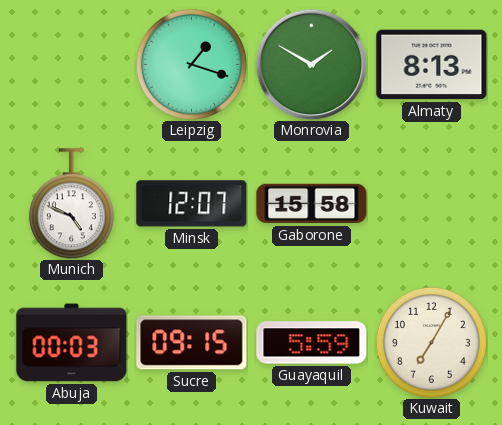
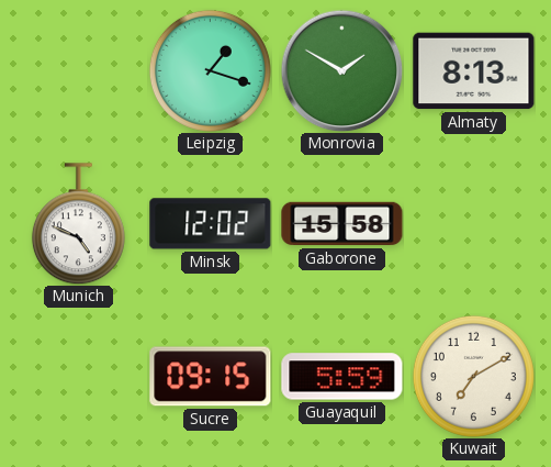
Minsk: 12:07 -> 12:02 (211, 224)
Abuja: 00:03 -> none (72, 343)
Kuwait: 7:05 -> 7:10 (473, 376)
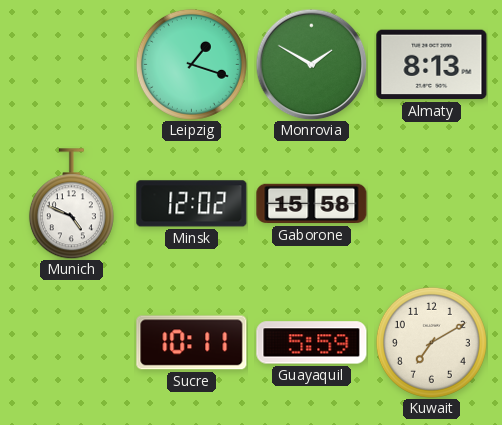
Sucre: 09:15 -> 10:11 (192, 343)
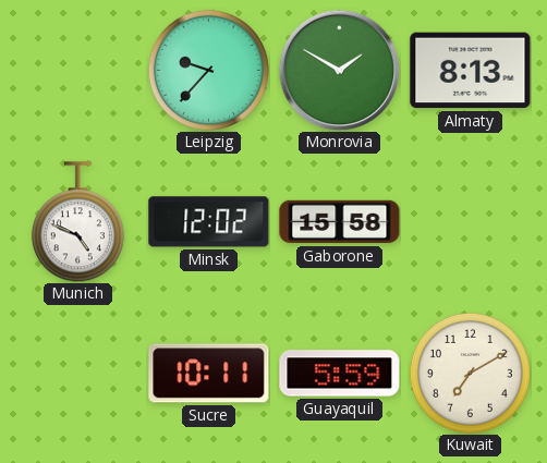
Leipzig: 1:18 -> 9:37 (208, 70)
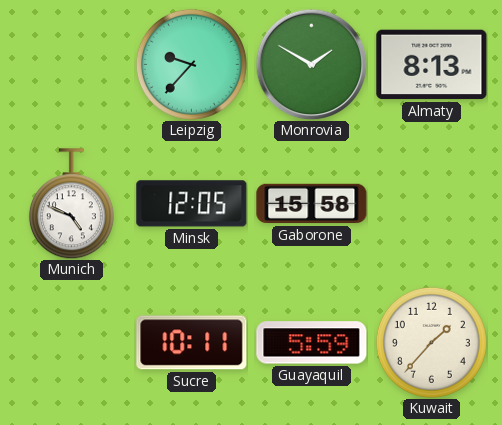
Minsk: 12:02 -> 12:05 (192, 204)
Kuwait: 7:10 -> 1:37 (431, 342)
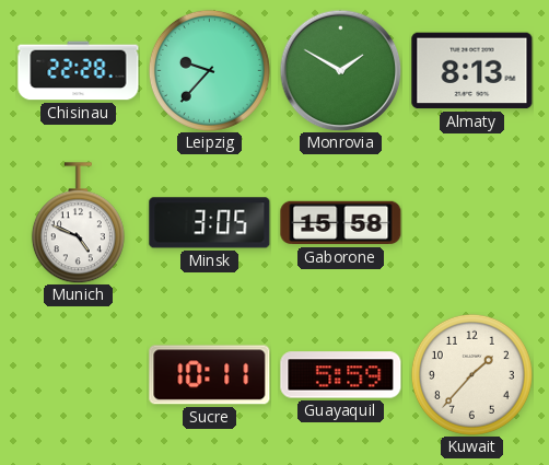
Chisinau: none -> 22:28 (79, 71)
Minsk: 12:05 -> 3:05 (210, 223)
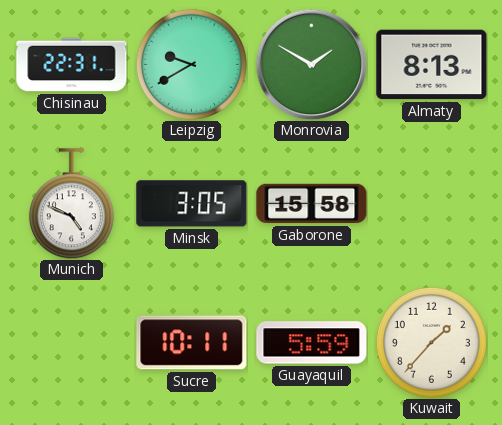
Chisinau: 22:28 -> 22:31 (72, 65)
Leipzig: 9:37 -> 9:40 (191, 64)
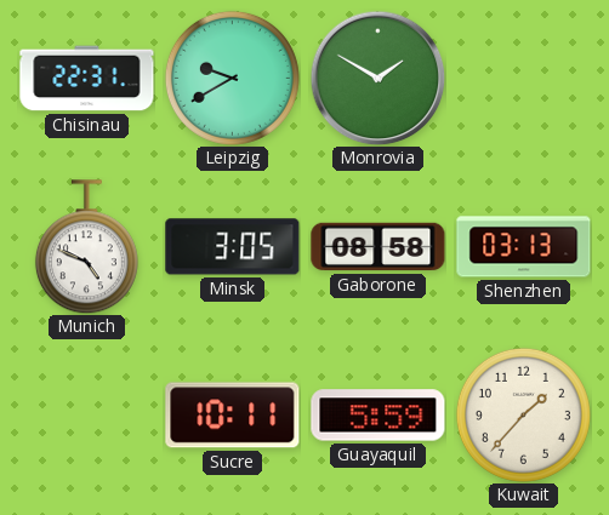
Almaty: 8:13 -> none (432, 65)
Gaborone: 15:58 -> 08:58 (379, 247)
Shenzhen: none -> 03:13 (524, 247)
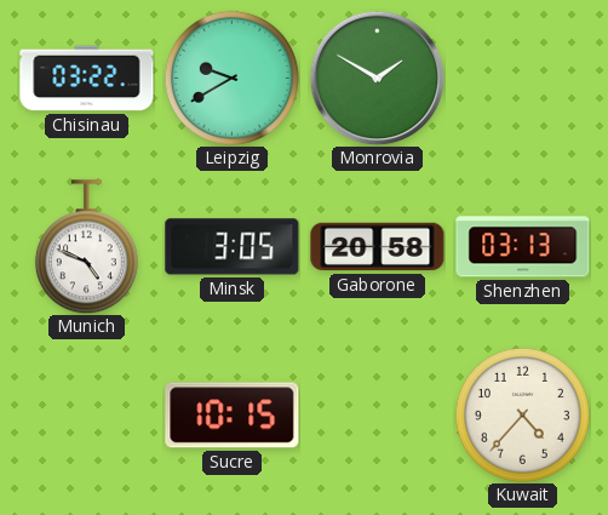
Chisinau: 22:31 -> 03:22 (87, 79)
Gaborone: 08:58 -> 20:58 (378, 247)
Sucre: 10:11 -> 10:15 (233, 416)
Guayaquil: 5:59 -> none (379, 416)
Kuwait: 1:37 -> 4:37 (522, 414)
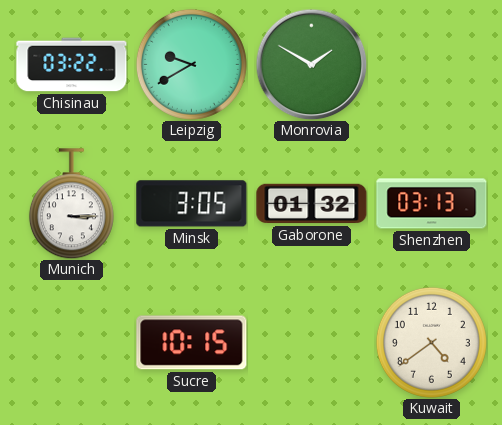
Munich: 4:49 -> 3:15 (71, 204)
Gaborone: 20:58 -> 01:32 (312, 204)
Kuwait: 4:37 -> 4:39 (431, 342)
